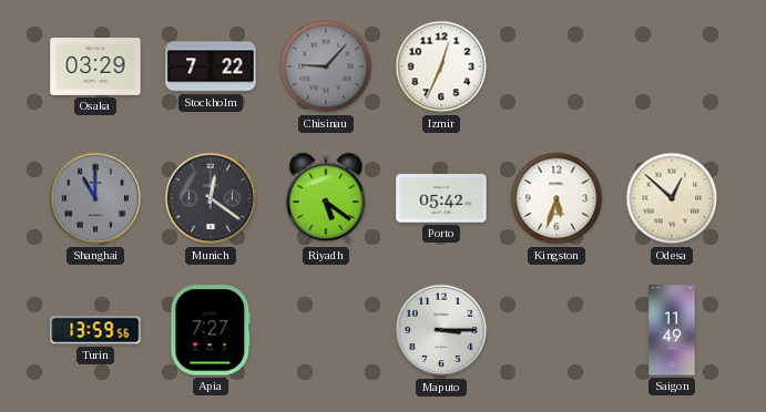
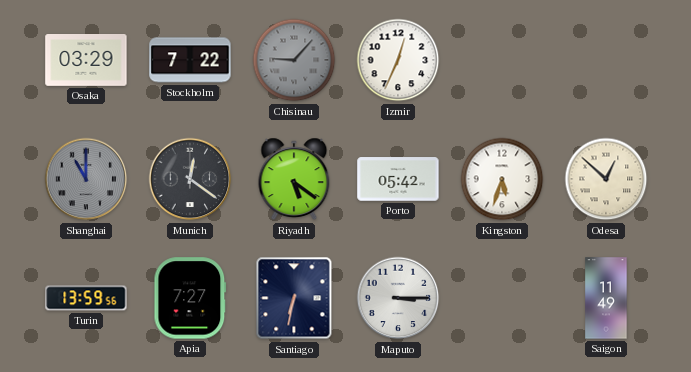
Santiago: none -> 6:32 (294, 298)
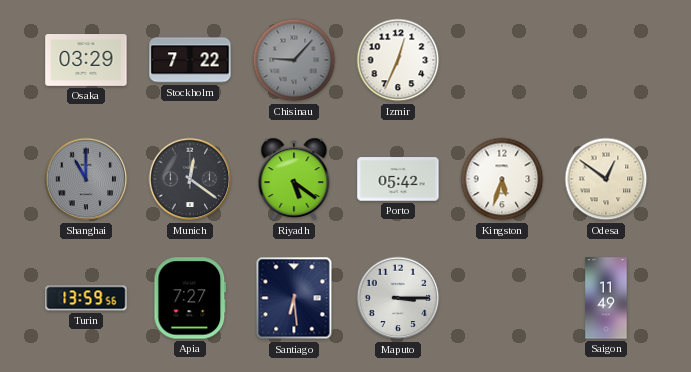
Odesa: 12:52 -> 12:51 (606, 179)
Santiago: 6:32 -> 6:29 (294, 298)
